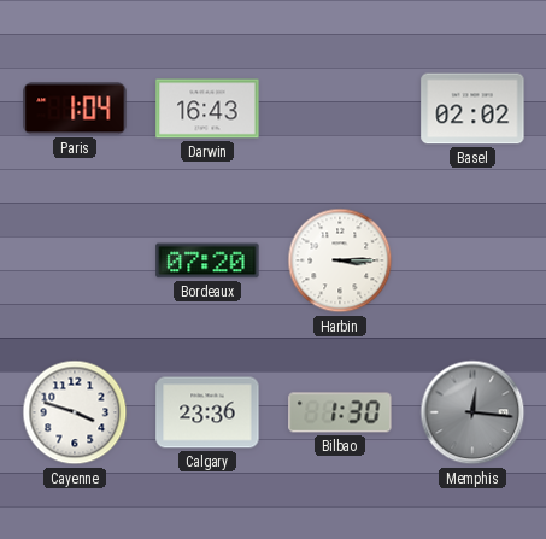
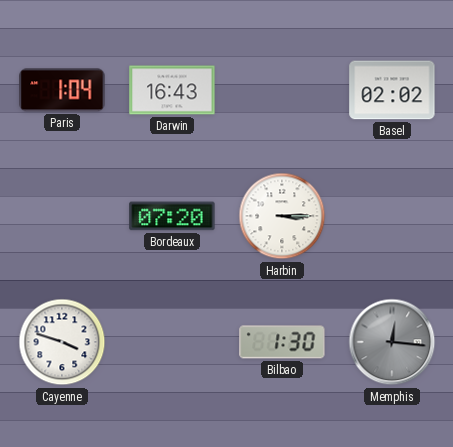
Calgary: 23:36 -> none (207, 412)
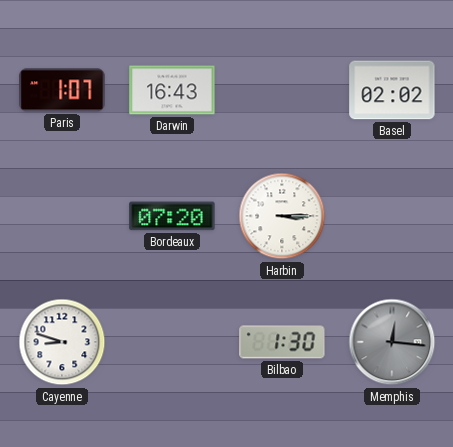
Paris: 1:04 -> 1:07 (62, 90)
Cayenne: 3:48 -> 8:48 (62, 342)
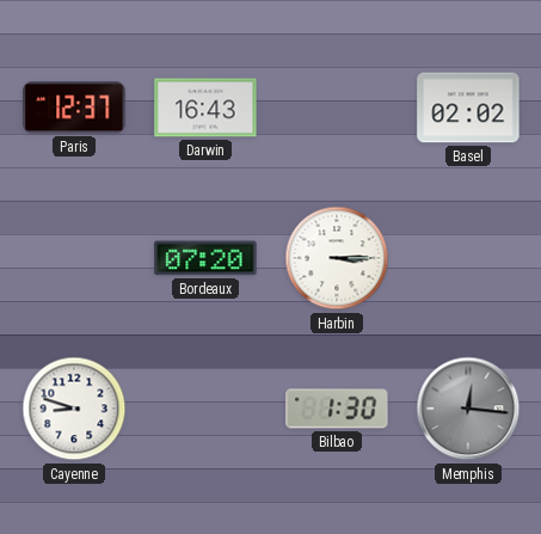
Paris: 1:07 -> 12:37 (74, 108)
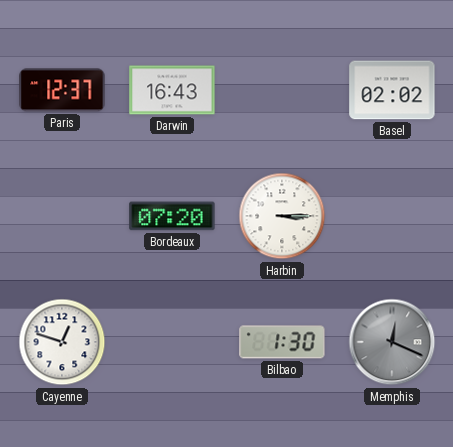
Cayenne: 8:48 -> 12:48 (62, 342)
Memphis: 12:16 -> 12:19 (392, 342)
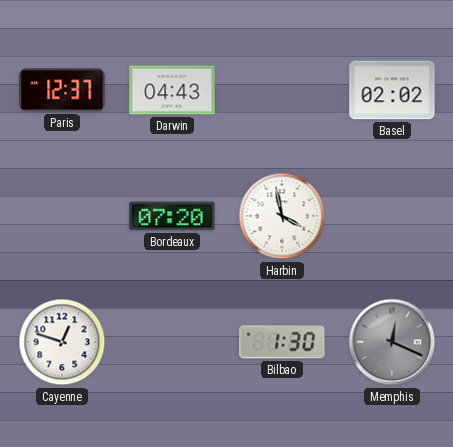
Darwin: 16:43 -> 04:43 (172, 90)
Harbin: 3:15 -> 3:58 (282, 216)
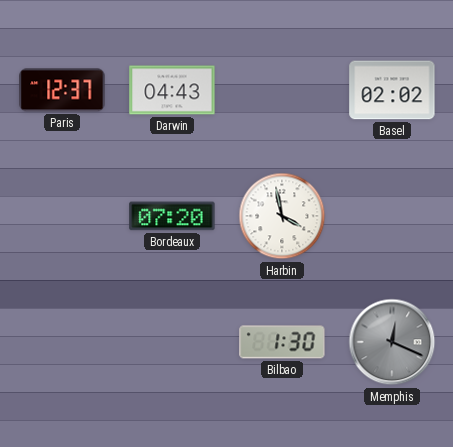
Cayenne: 12:48 -> none (62, 342)
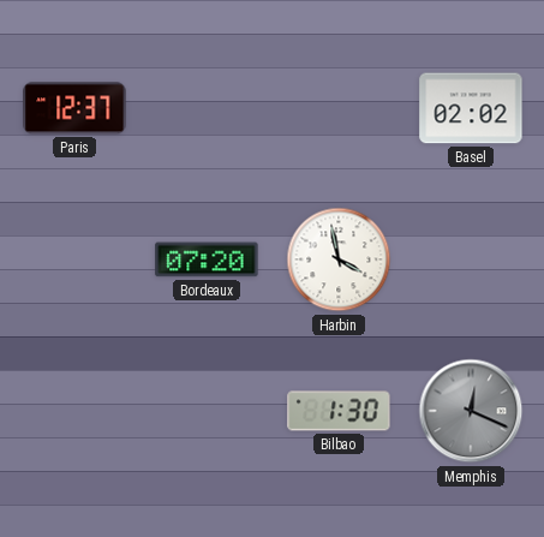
Darwin: 04:43 -> none (172, 90)
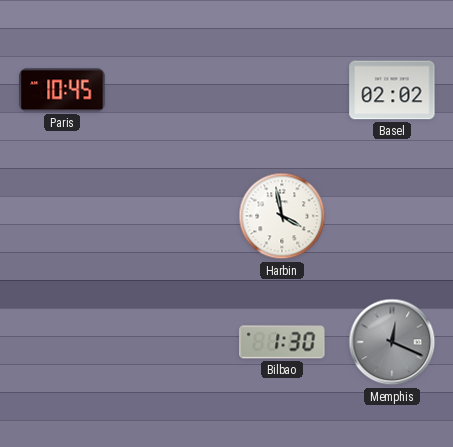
Paris: 12:37 -> 10:45 (62, 90)
Bordeaux: 07:20 -> none (207, 259)
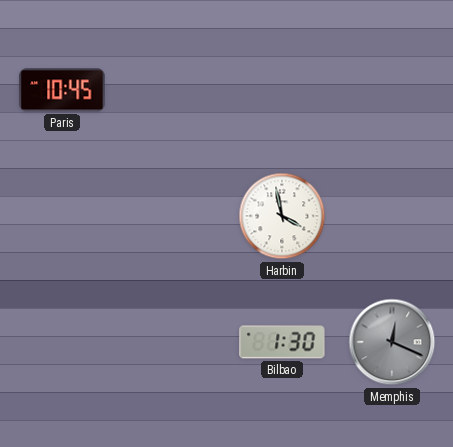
Basel: 02:02 -> none (392, 90)
